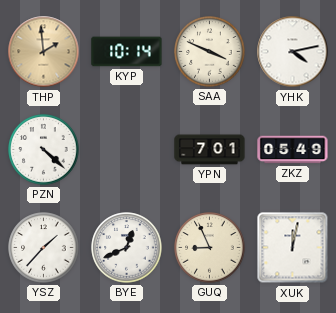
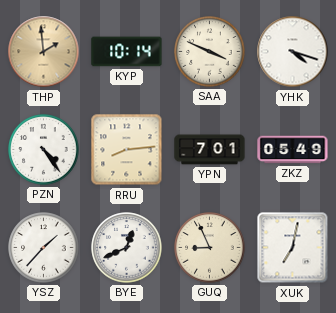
YHK: 4:13 -> 4:18 (293, 52)
PZN: 4:22 -> 4:24 (44, 150)
RRU: none -> 8:14 (127, 150)
XUK: 12:02 -> 7:02 (293, 248)
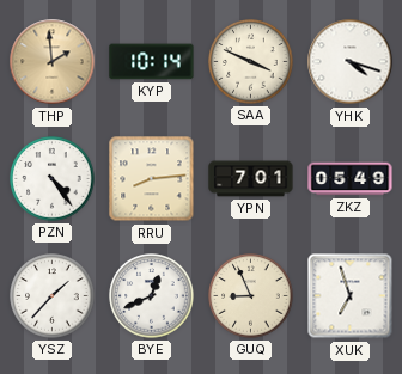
XUK: 7:02 -> 6:57 (351, 296)
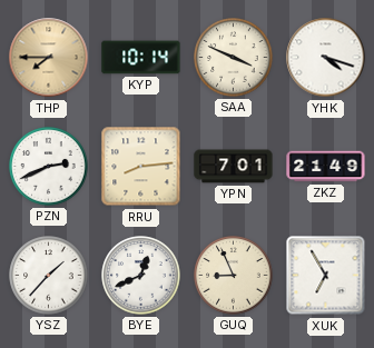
THP: 1:59 -> 7:45 (49, 58)
PZN: 4:24 -> 2:41 (49, 167)
ZKZ: 05:49 -> 21:49 (326, 167)
XUK: 6:57 -> 6:55 (326, 276)
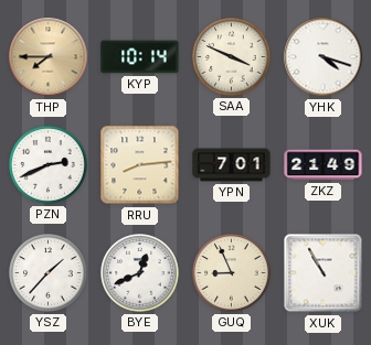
XUK: 6:55 -> 10:55 (324, 273)
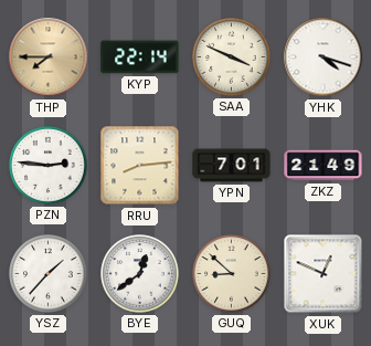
KYP: 10:14 -> 22:14 (140, 57)
PZN: 2:41 -> 2:46 (49, 166)
BYE: 12:41 -> 12:39 (140, 274)
GUQ: 8:56 -> 8:52 (232, 274)
XUK: 10:55 -> 12:49 (324, 274)
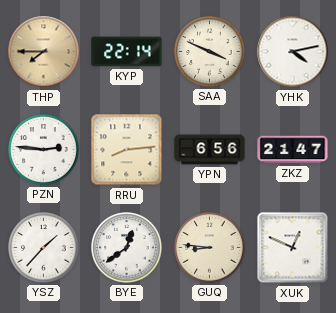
YHK: 4:18 -> 4:13 (293, 52)
YPN: 7:01 -> 6:56 (210, 150)
ZKZ: 21:49 -> 21:47 (293, 150)
GUQ: 8:52 -> 8:46 (210, 248)
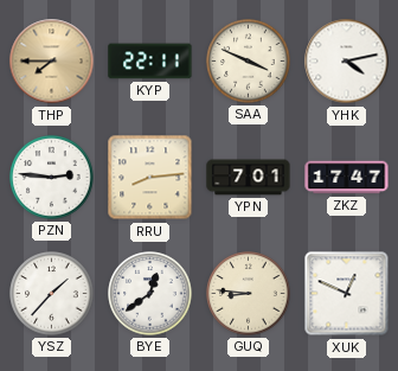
KYP: 22:14 -> 22:11 (150, 62)
YPN: 6:56 -> 7:01 (249, 178)
ZKZ: 21:47 -> 17:47 (347, 178)
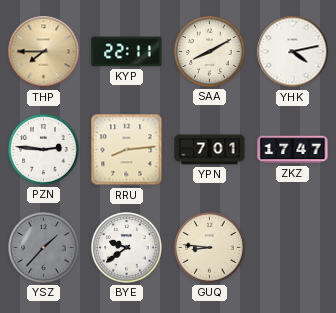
SAA: 3:49 -> 8:10 (210, 52)
YSZ dial: white -> grey (44, 248)
BYE: 12:39 -> 9:39 (127, 248)
XUK: 12:49 -> none (347, 294)
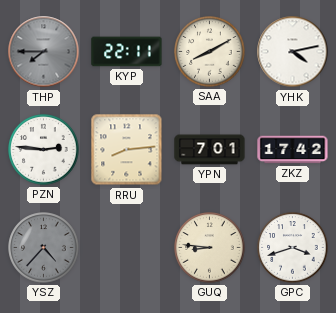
THP dial: champagne -> grey (44, 52)
ZKZ: 17:47 -> 17:42 (293, 150)
YSZ: 1:37 -> 4:37 (44, 248)
BYE: 9:39 -> none (127, 248)
GPC: none -> 3:42 (293, 248)
